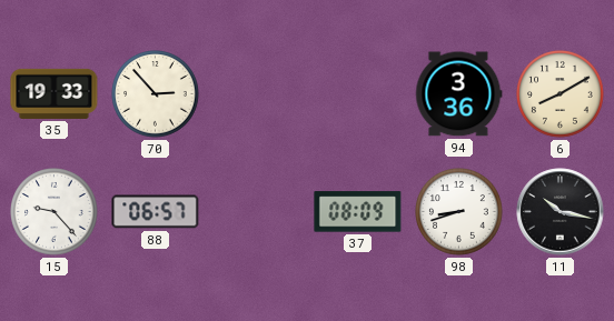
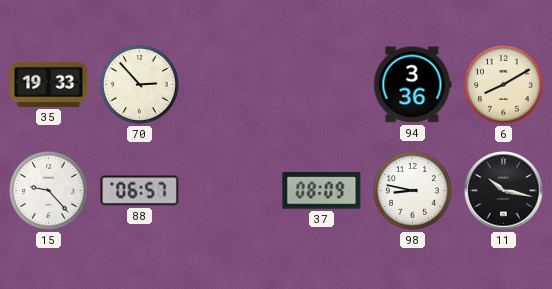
98: 8:42 -> 8:47 (413, 191)
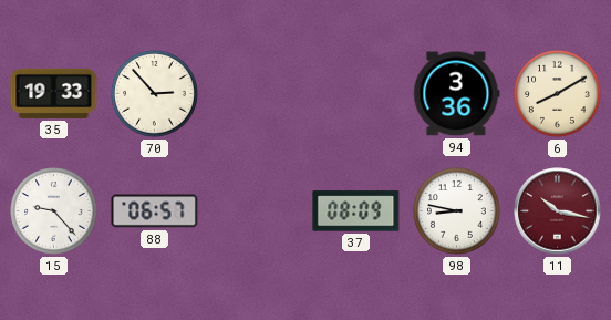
11 dial: black -> burgundy (558, 211)
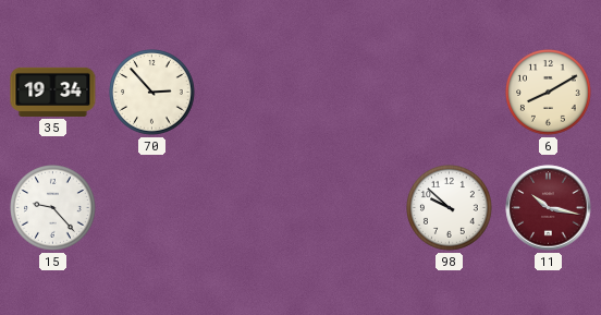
35: 19:33 -> 19:34 (53, 92)
94: 3:36 -> none (457, 94)
88: 06:57 -> none (155, 211)
37: 08:09 -> none (356, 211)
98: 8:47 -> 9:52 (450, 208)
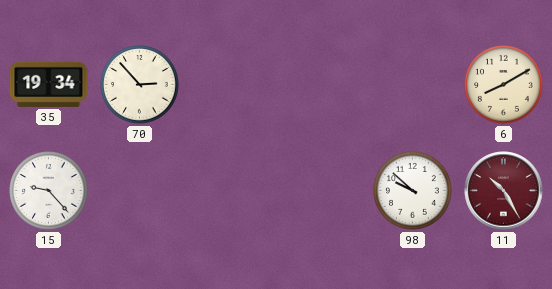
11: 10:17 -> 10:25 (504, 191)
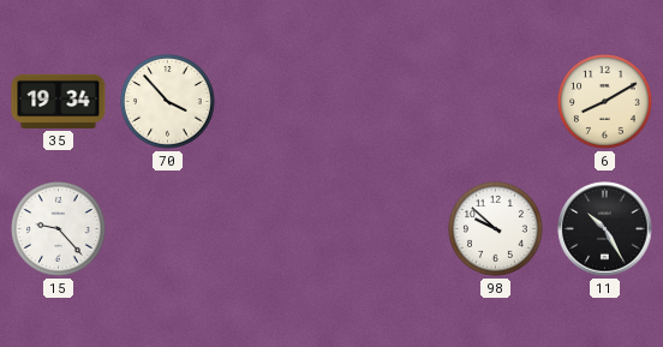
70: 2:53 -> 3:53 (168, 102)
11 dial: burgundy -> black (605, 229)
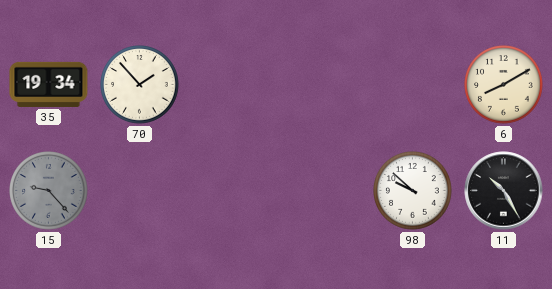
70: 3:53 -> 1:53 (140, 85)
15 dial: white -> grey (49, 191)
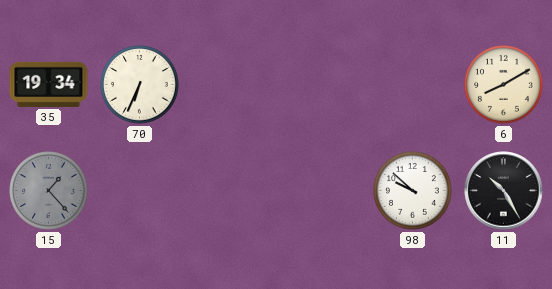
70: 1:53 -> 6:34 (140, 85)
15: 9:23 -> 1:23 (49, 191)
